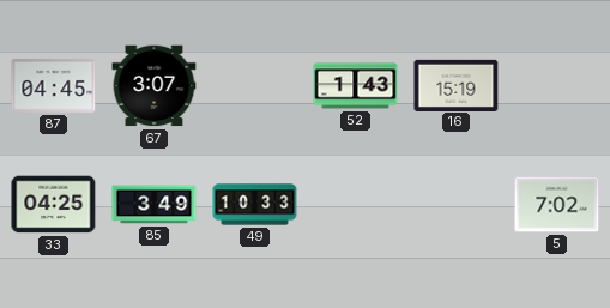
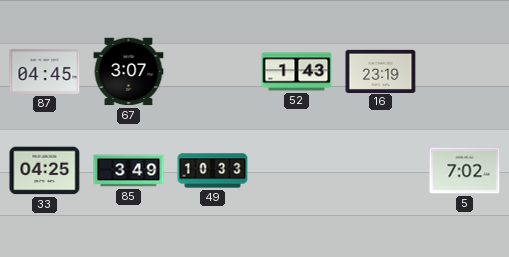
16: 15:19 -> 23:19 (381, 71)
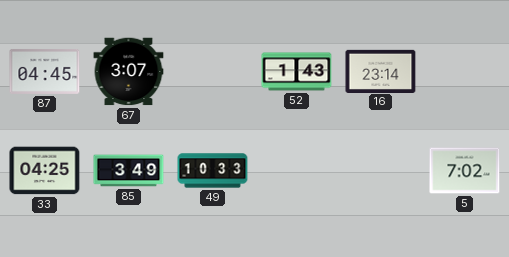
16: 23:19 -> 23:14 (381, 71)
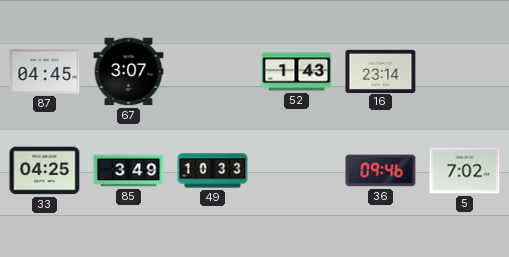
36: none -> 09:46 (381, 171)
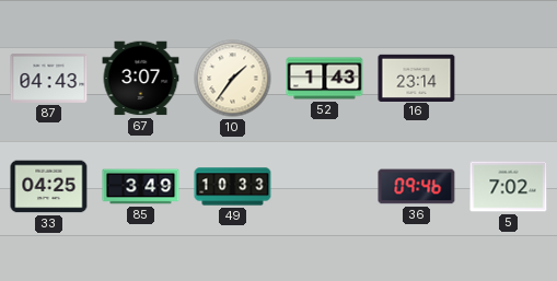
87: 04:45 -> 04:43 (49, 78)
10: none -> 1:36 (233, 79)
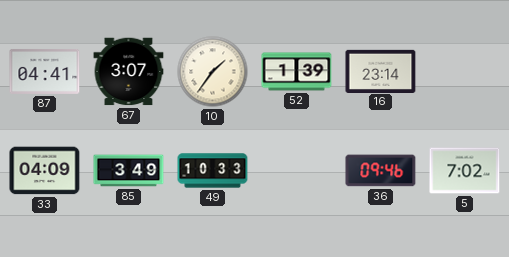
87: 04:43 -> 04:41 (45, 71)
52: 1:43 -> 1:39 (297, 72)
33: 04:25 -> 04:09 (45, 171)
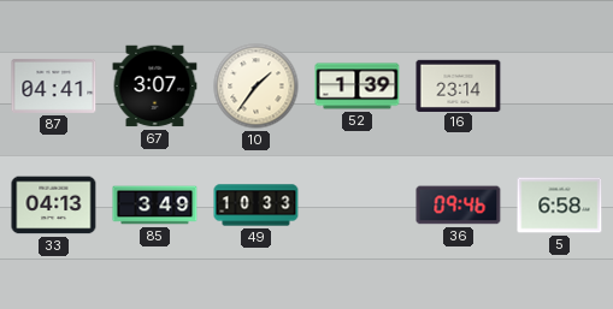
33: 04:09 -> 04:13 (54, 206)
5: 7:02 -> 6:58 (560, 206)
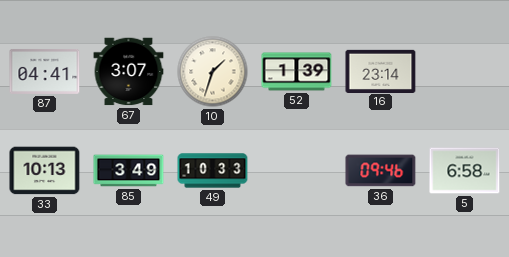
10: 1:36 -> 1:33 (213, 72)
33: 04:13 -> 10:13 (45, 171)
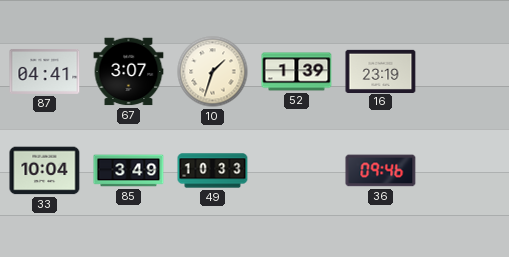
16: 23:14 -> 23:19 (381, 71)
33: 10:13 -> 10:04 (45, 171)
5: 6:58 -> none (465, 171)
